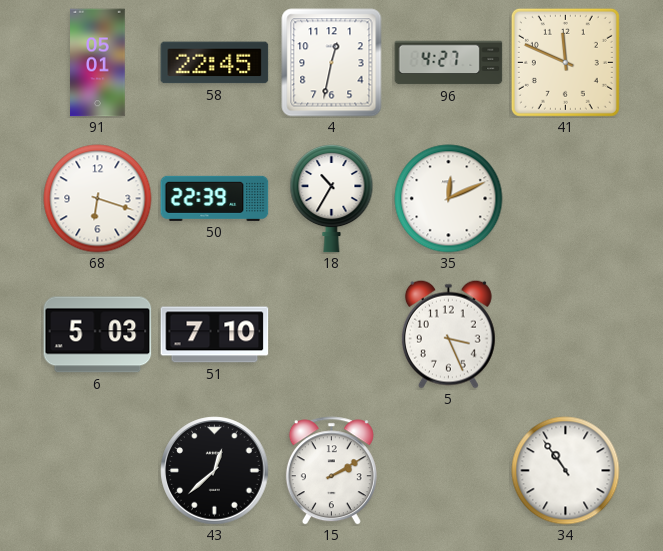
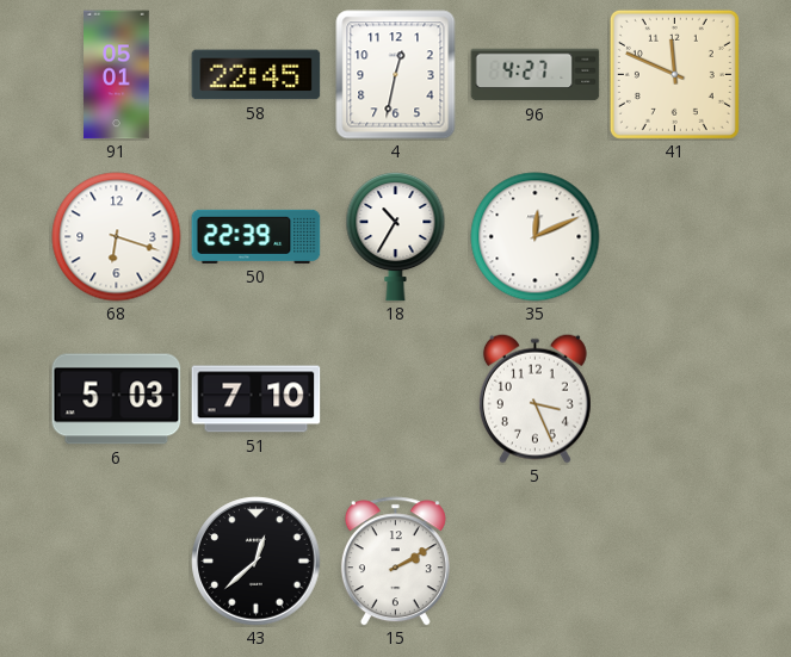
34: 10:54 -> none (566, 471)
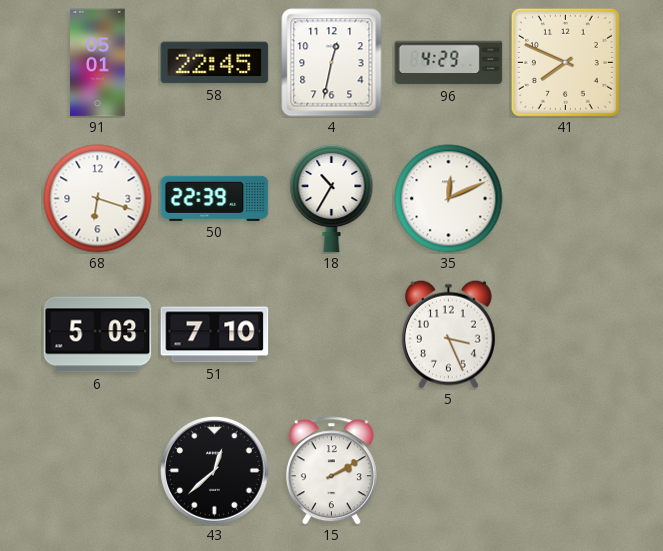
96: 4:27 -> 4:29 (449, 63)
41: 11:49 -> 7:49 (565, 62)
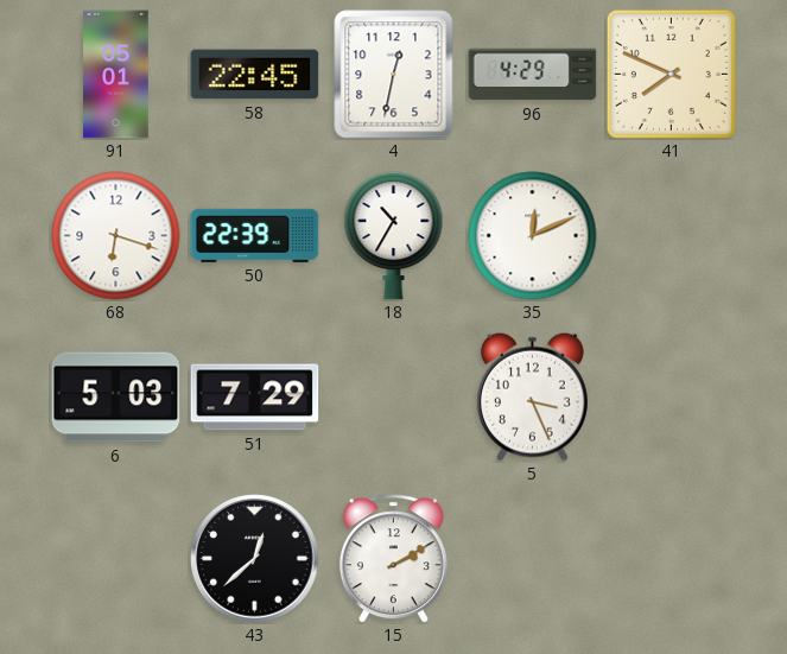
51: 7:10 -> 7:29 (255, 398)
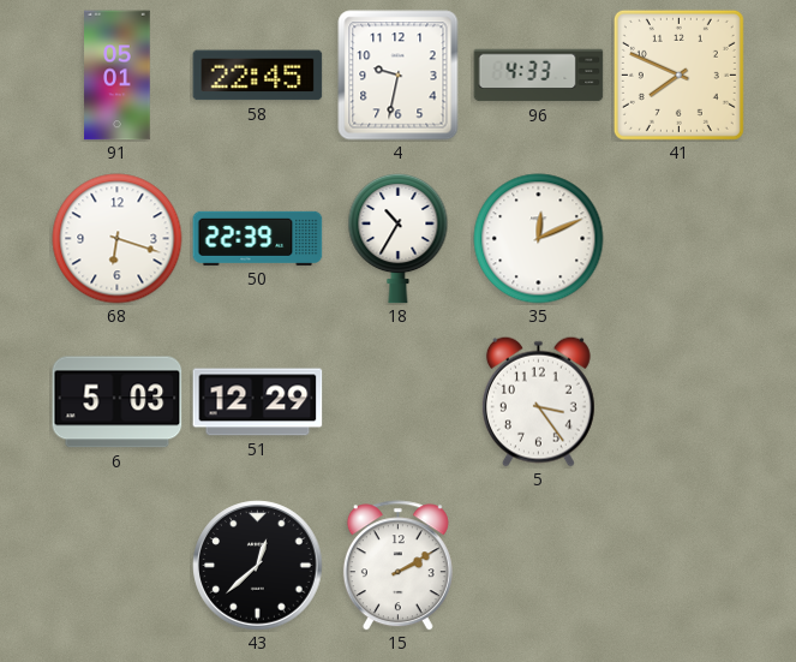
4: 12:32 -> 9:32 (399, 76)
96: 4:29 -> 4:33 (539, 76)
51: 7:29 -> 12:29 (258, 402)
5: 3:26 -> 3:24 (538, 401)
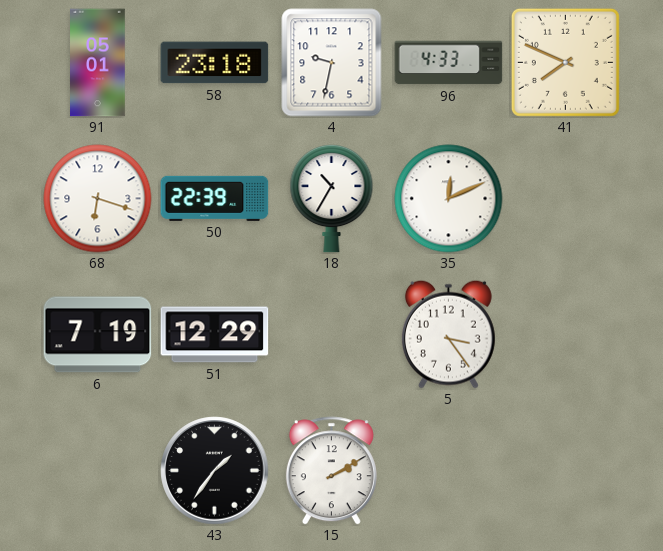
58: 22:45 -> 23:18 (215, 63)
6: 5:03 -> 7:19 (98, 335)
43: 12:38 -> 1:36 (215, 471)
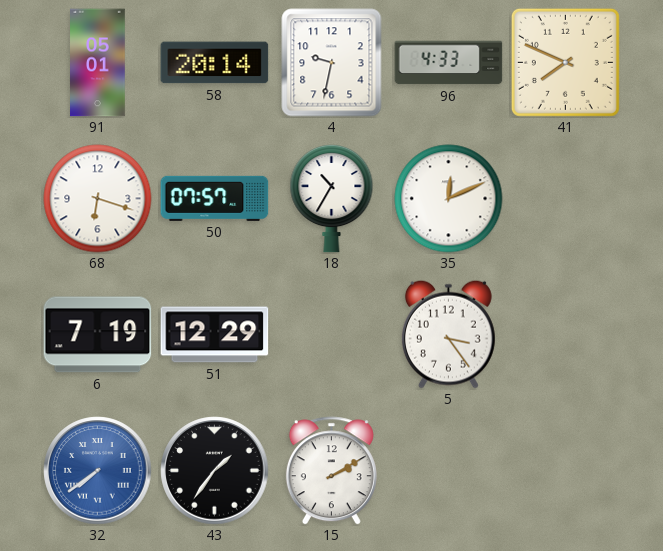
58: 23:18 -> 20:14 (215, 63)
50: 22:39 -> 07:57 (215, 198)
32: none -> 7:39 (98, 471)
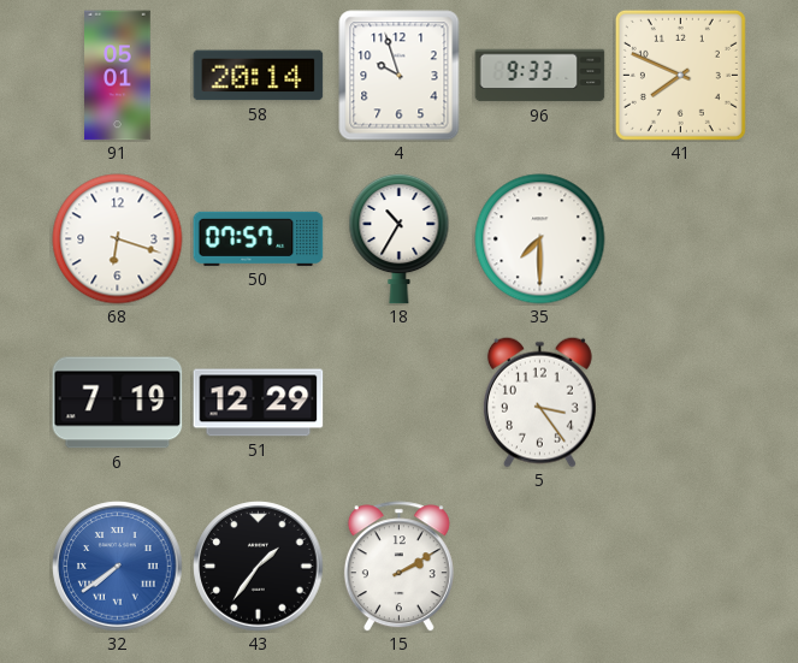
4: 9:32 -> 9:57 (400, 76)
96: 4:33 -> 9:33 (540, 76)
35: 12:11 -> 7:30 (540, 239)
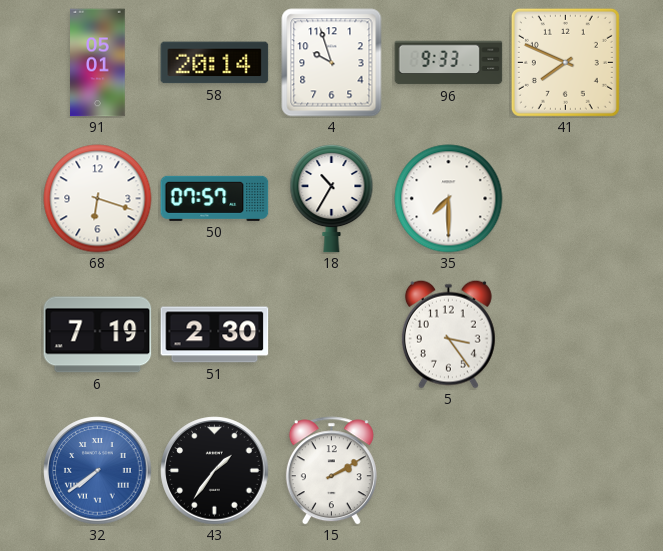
51: 12:29 -> 2:30 (215, 335)
